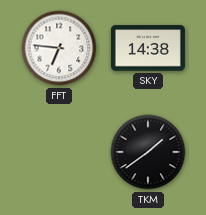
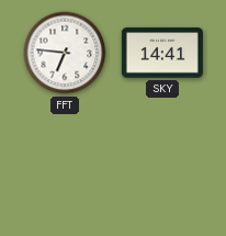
SKY: 14:38 -> 14:41 (162, 53)
TKM: 1:39 -> none (148, 152)
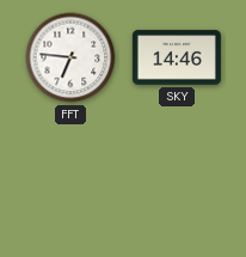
SKY: 14:41 -> 14:46 (177, 57)
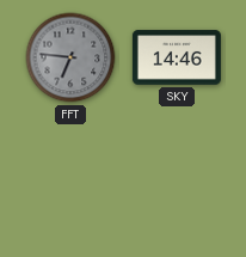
FFT dial: white -> grey (70, 57)
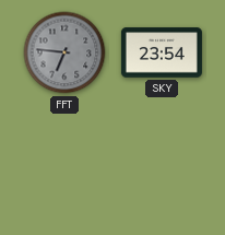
SKY: 14:46 -> 23:54 (162, 52)
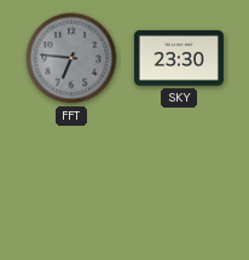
SKY: 23:54 -> 23:30 (179, 58)
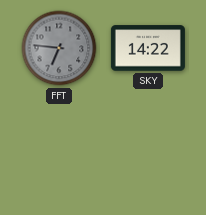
SKY: 23:30 -> 14:22 (148, 48)
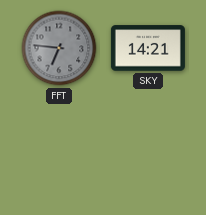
SKY: 14:22 -> 14:21 (148, 48)
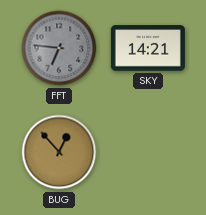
BUG: none -> 12:53 (59, 152)
